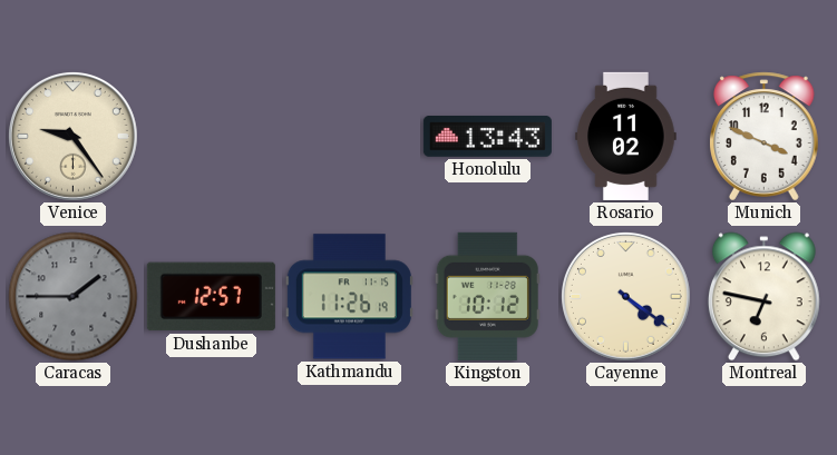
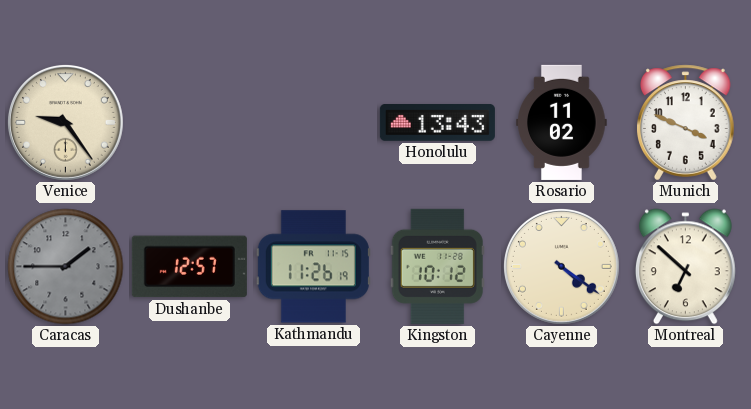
Montreal: 6:47 -> 6:52 (685, 267)
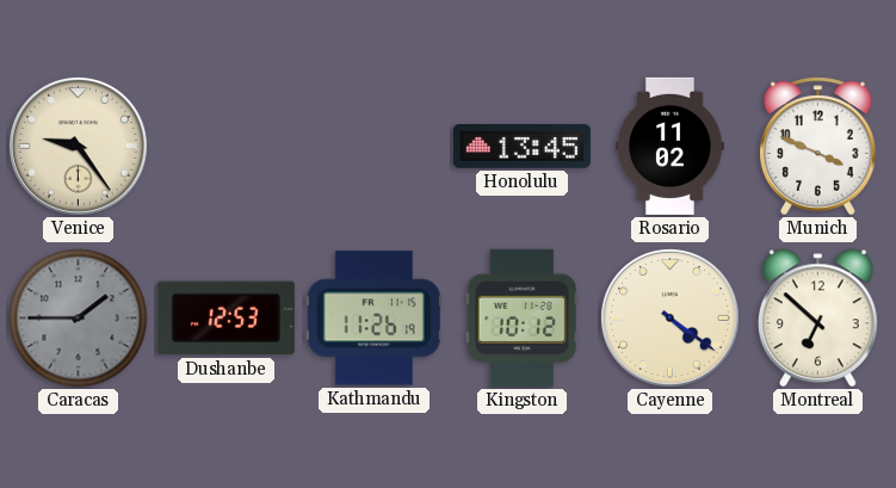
Honolulu: 13:43 -> 13:45 (521, 147)
Dushanbe: 12:57 -> 12:53 (225, 319)
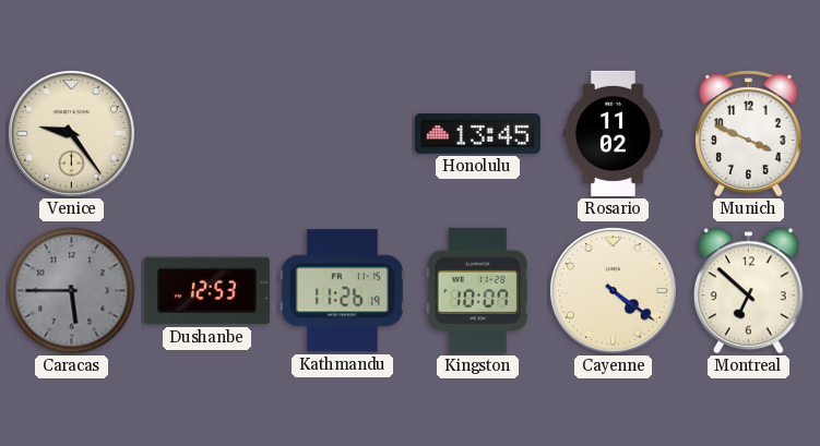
Caracas: 1:45 -> 5:45 (72, 291)
Kingston: 10:12 -> 10:07 (477, 290)
